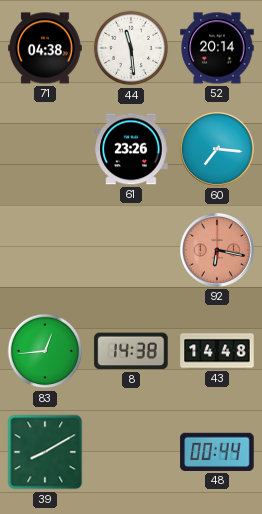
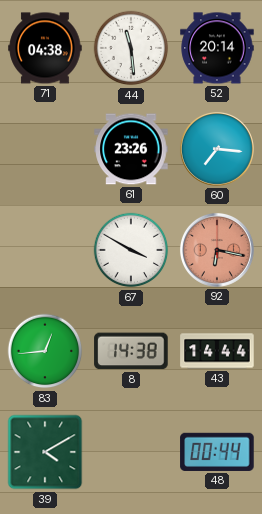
67: none -> 3:50 (131, 250)
43: 14:48 -> 14:44 (217, 351)
39: 8:10 -> 4:10 (45, 452)
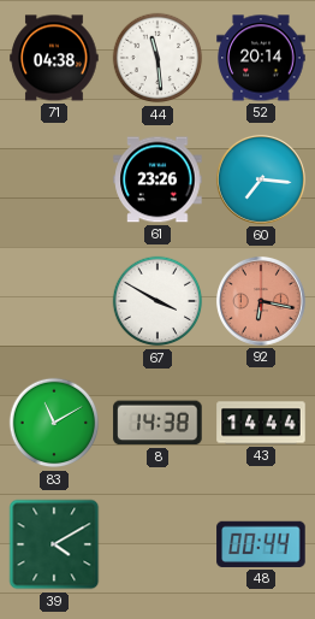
83: 12:44 -> 11:10 (54, 423)
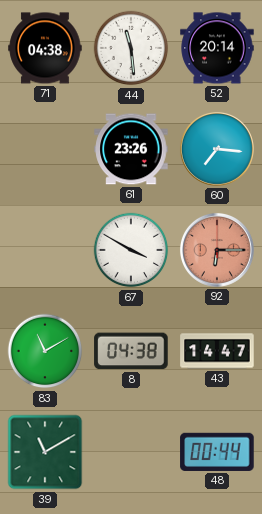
92: 6:17 -> 6:15 (217, 250)
8: 14:38 -> 04:38 (131, 351)
43: 14:44 -> 14:47 (217, 351)
39: 4:10 -> 11:10 (45, 452)
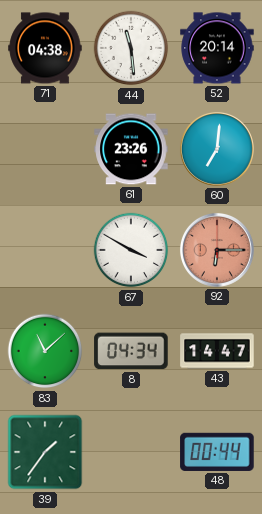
60: 7:16 -> 7:01 (217, 149)
83: 11:10 -> 11:08 (45, 351)
8: 04:38 -> 04:34 (131, 351)
39: 11:10 -> 1:36 (45, 452)
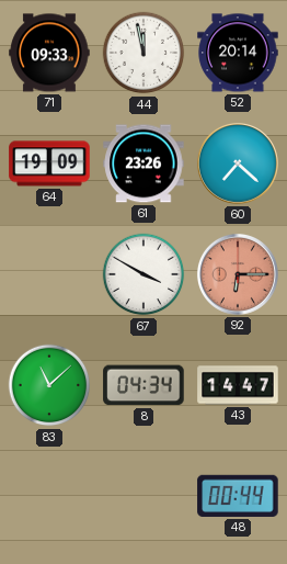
71: 04:38 -> 09:33 (49, 53)
44: 11:29 -> 11:58 (143, 53)
64: none -> 19:09 (49, 163)
60: 7:01 -> 7:22 (238, 163)
39: 1:36 -> none (45, 452)
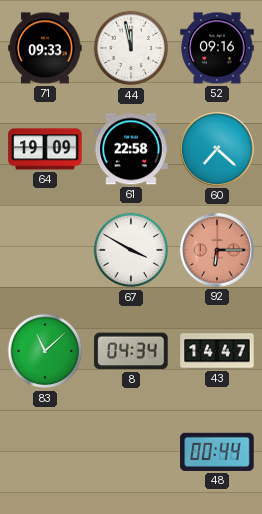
52: 20:14 -> 09:16 (217, 48)
61: 23:26 -> 22:58 (131, 149)
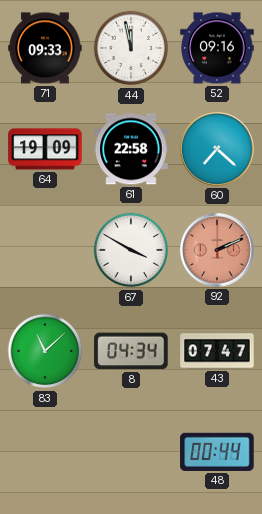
92: 6:15 -> 2:11 (217, 250)
43: 14:47 -> 07:47 (217, 351)
